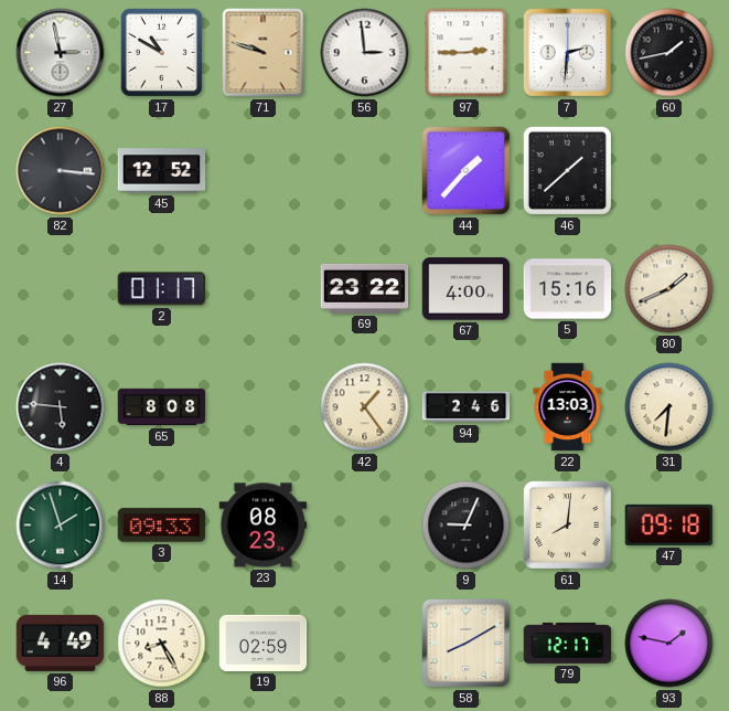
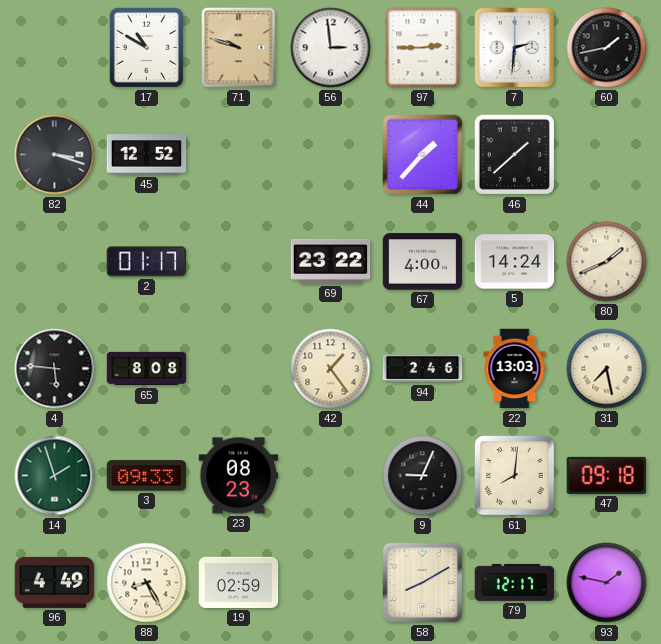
27: 2:58 -> none (61, 53)
82: 3:16 -> 3:18 (55, 155)
5: 15:16 -> 14:24 (515, 262)
31: 7:31 -> 7:28 (607, 369)
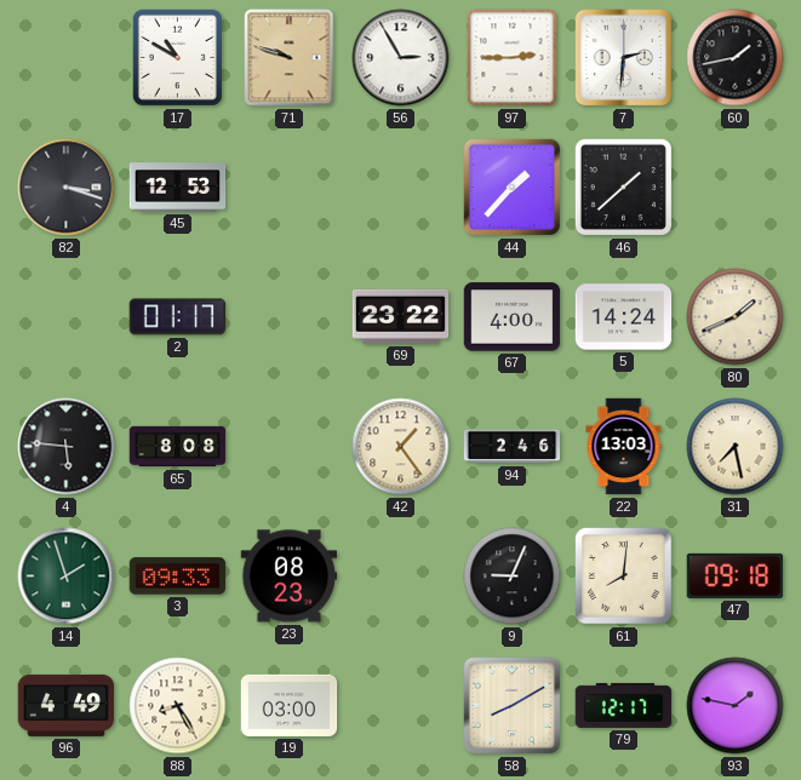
56: 2:59 -> 2:55 (401, 58)
45: 12:52 -> 12:53 (178, 188)
19: 02:59 -> 03:00 (290, 705)
